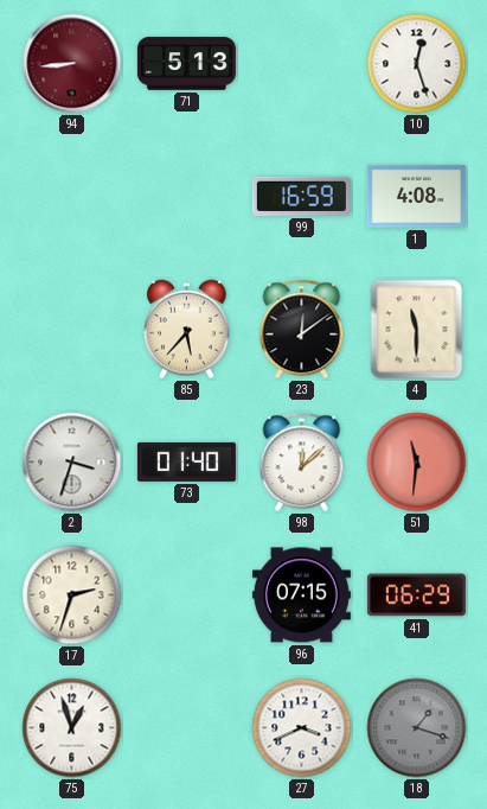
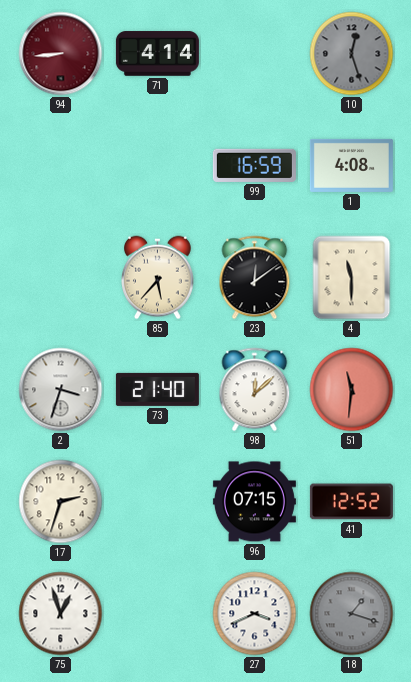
71: 5:13 -> 4:14 (157, 54)
10 dial: white -> grey (352, 54)
73: 01:40 -> 21:40 (157, 389)
41: 06:29 -> 12:52 (351, 502)
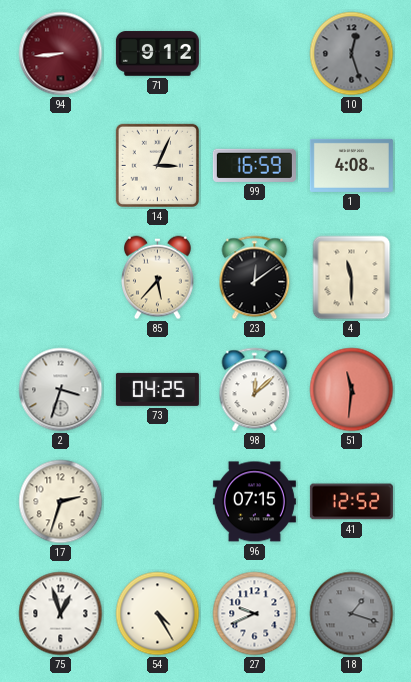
71: 4:14 -> 9:12 (157, 54)
14: none -> 3:04 (157, 165)
73: 21:40 -> 04:25 (157, 389)
54: none -> 4:25 (158, 614)
27: 3:41 -> 9:41 (255, 614)
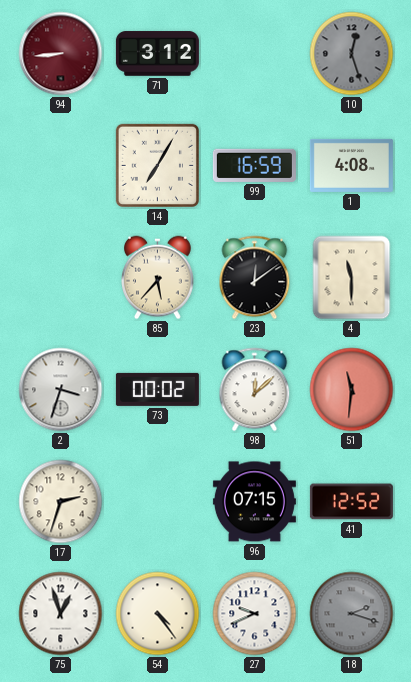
71: 9:12 -> 3:12 (157, 54)
14: 3:04 -> 7:05 (157, 165)
73: 04:25 -> 00:02 (157, 389)
54: 4:25 -> 4:24 (158, 614)
18: 1:18 -> 2:18 (352, 614)
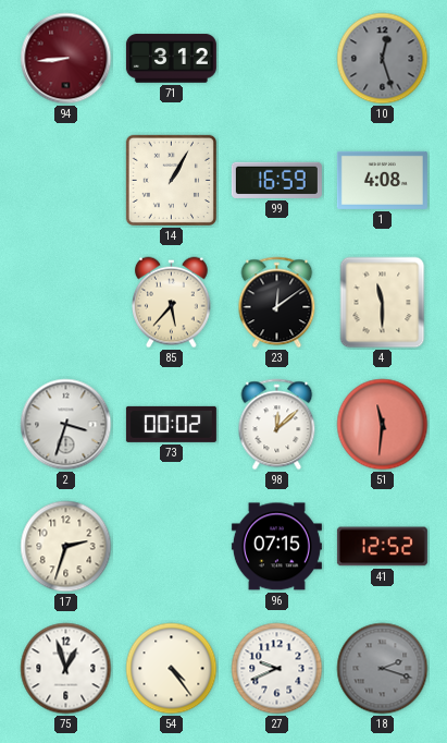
14: 7:05 -> 1:05 (171, 180)
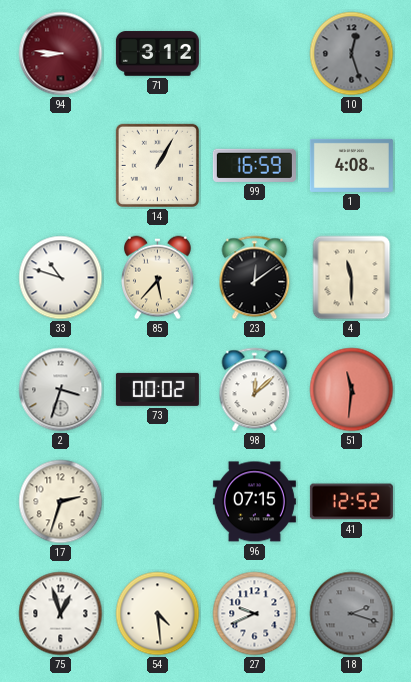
94: 8:44 -> 8:46 (61, 54)
33: none -> 10:48 (61, 278)
54: 4:24 -> 4:29 (158, 614)
